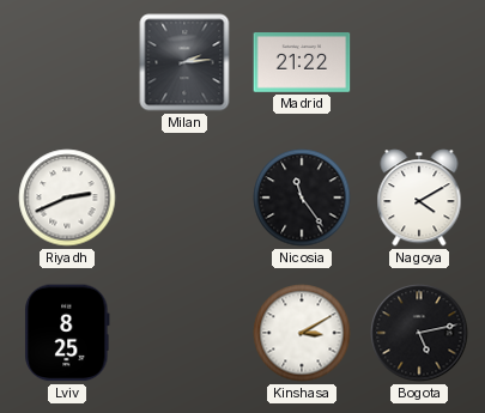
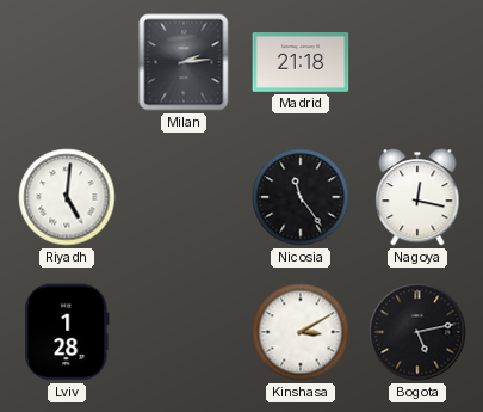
Madrid: 21:22 -> 21:18 (301, 63)
Riyadh: 2:41 -> 5:01 (67, 197)
Nagoya: 4:10 -> 12:17 (417, 197)
Lviv: 8:25 -> 1:28 (67, 332)
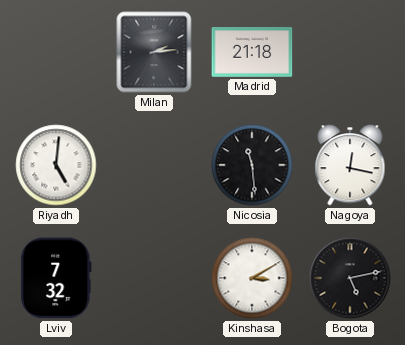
Nicosia: 11:24 -> 11:29 (252, 165)
Lviv: 1:28 -> 7:32 (56, 278)
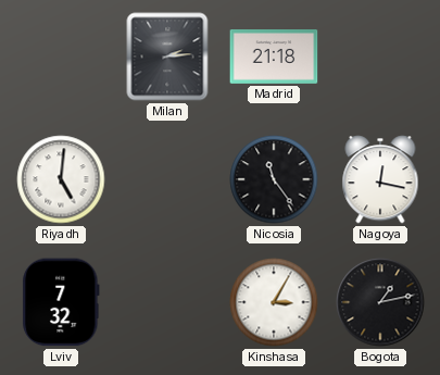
Nicosia: 11:29 -> 11:24 (274, 179)
Kinshasa: 3:10 -> 3:05 (274, 302)
Bogota: 5:13 -> 1:13 (380, 302)
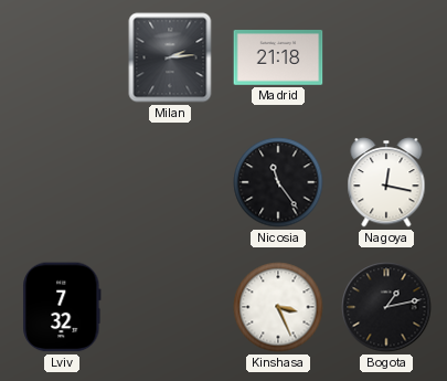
Riyadh: 5:01 -> none (61, 179)
Kinshasa: 3:05 -> 3:26 (278, 307)
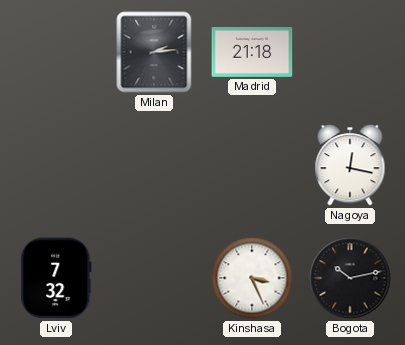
Nicosia: 11:24 -> none (278, 182)
Bogota: 1:13 -> 10:13 (350, 278)
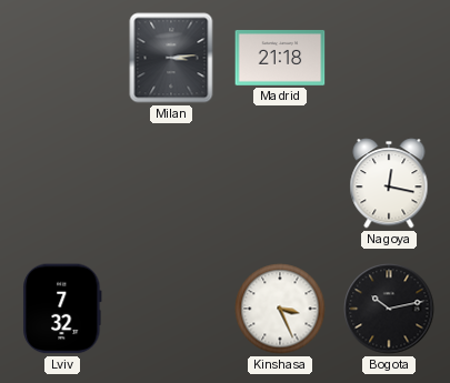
Milan: 2:14 -> 3:14 (171, 58)
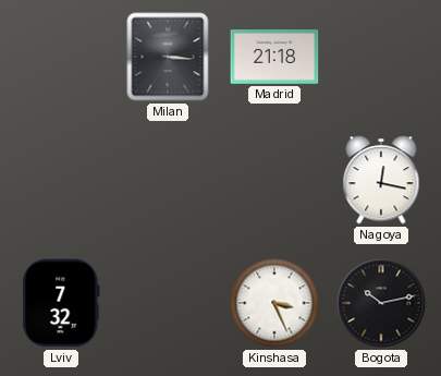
Milan: 3:14 -> 3:16 (168, 57)
